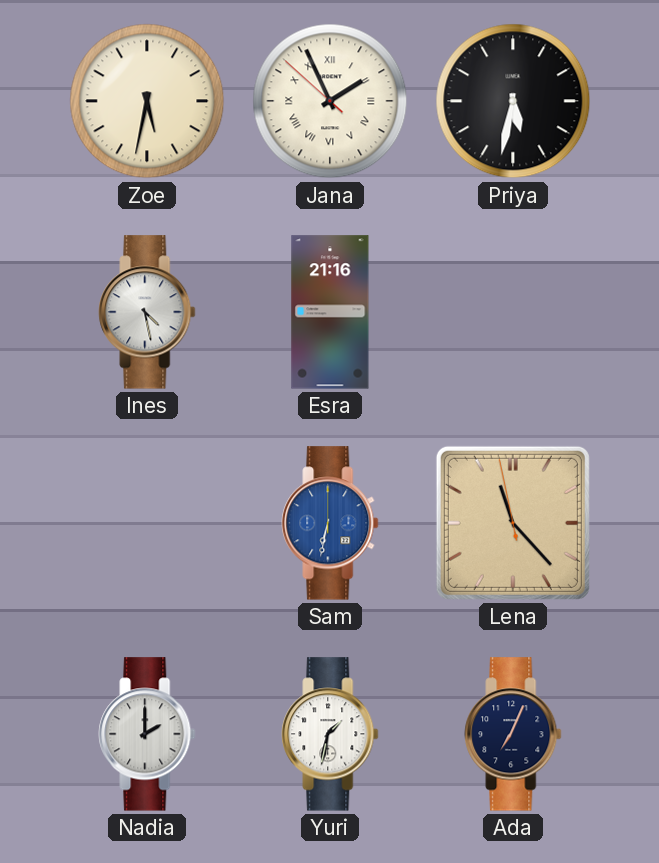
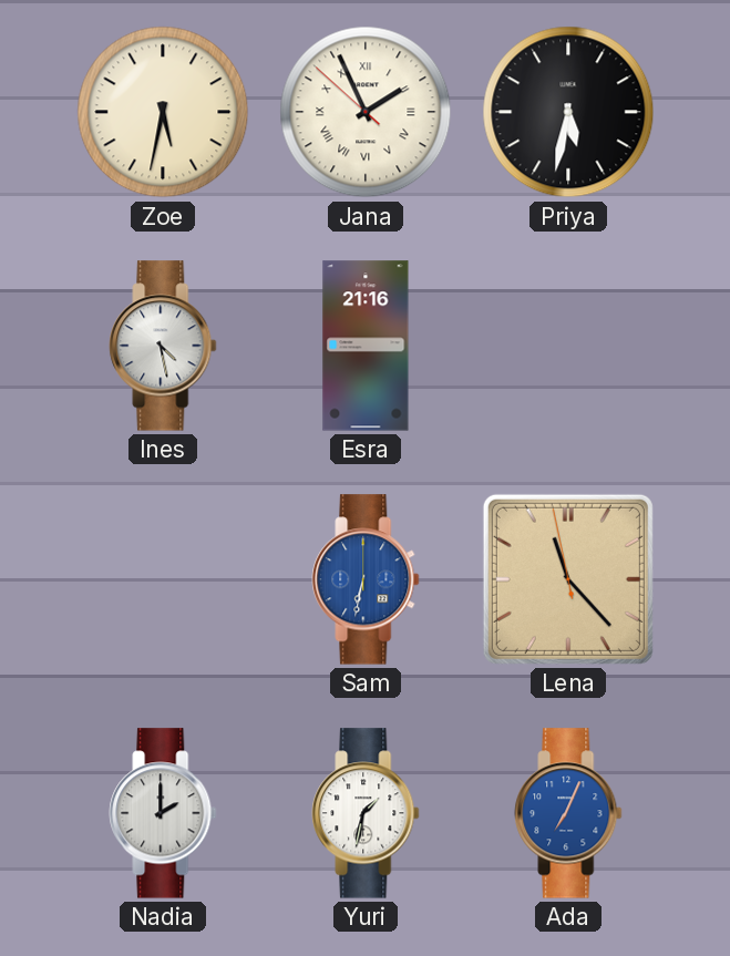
Ada dial: navy -> blue (568, 813)
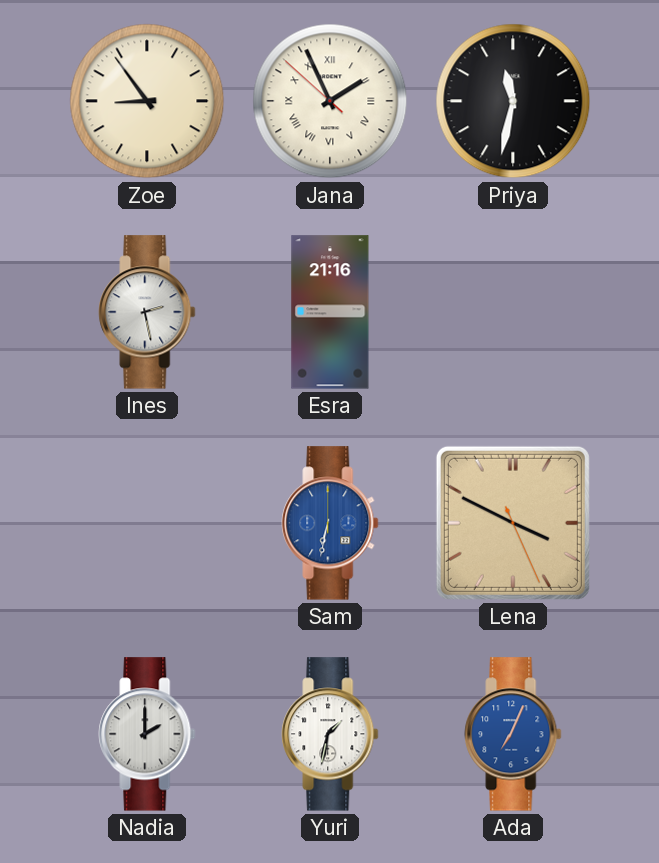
Zoe: 5:32 -> 8:54 (147, 101)
Priya: 5:32 -> 11:32 (513, 101)
Ines: 4:28 -> 2:28 (147, 312)
Lena: 11:22 -> 3:49 (513, 523)
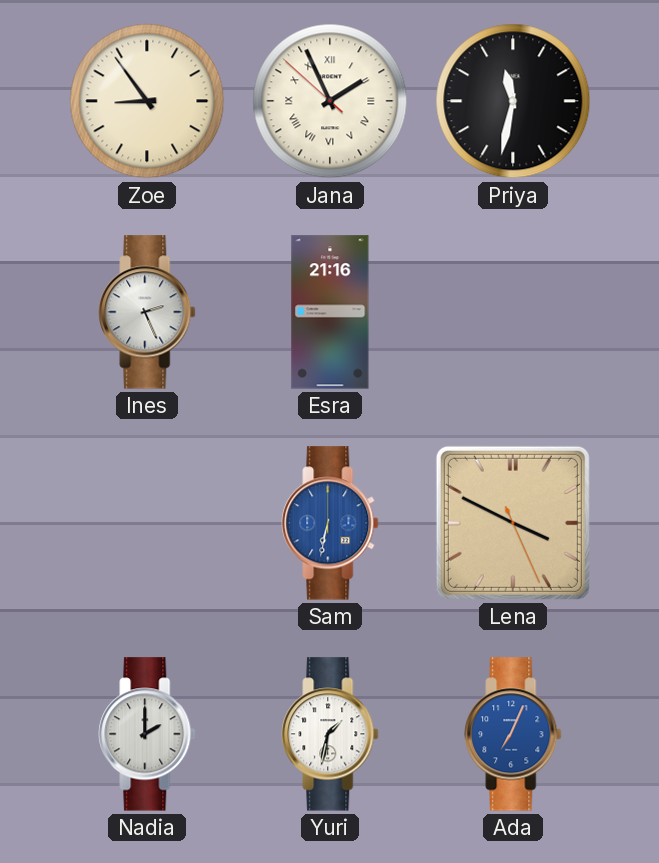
Ines: 2:28 -> 2:26 (147, 312)
